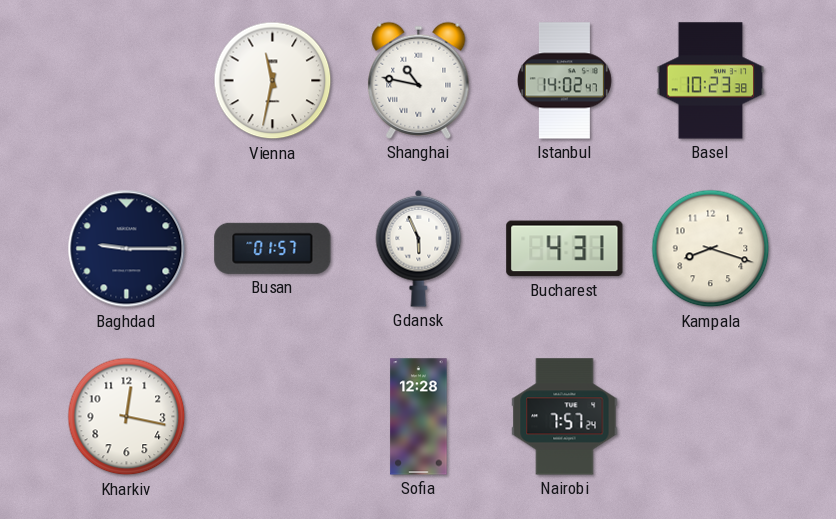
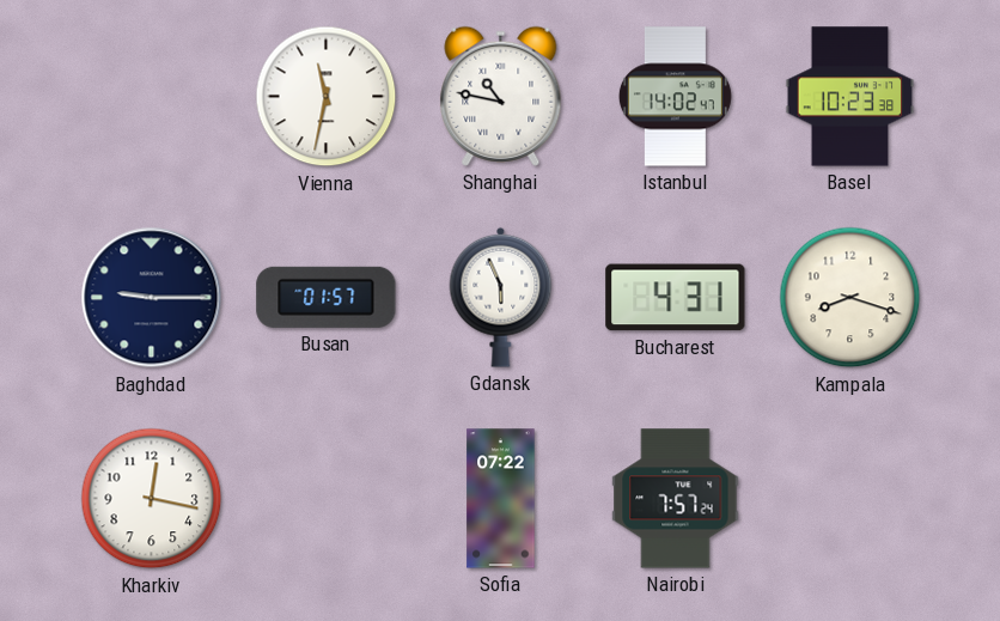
Sofia: 12:28 -> 07:22 (501, 499)
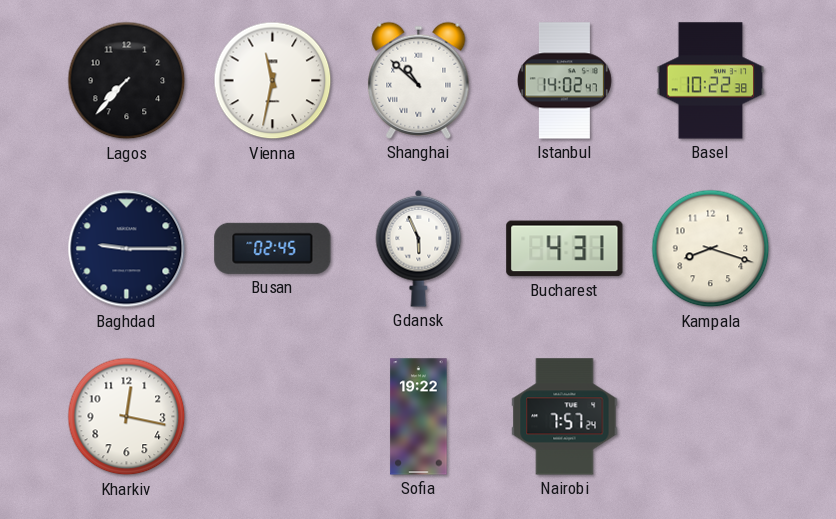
Lagos: none -> 7:37 (127, 81)
Shanghai: 10:47 -> 10:52 (419, 80)
Basel: 10:23 -> 10:22 (711, 81)
Busan: 01:57 -> 02:45 (273, 248)
Sofia: 07:22 -> 19:22 (419, 417)
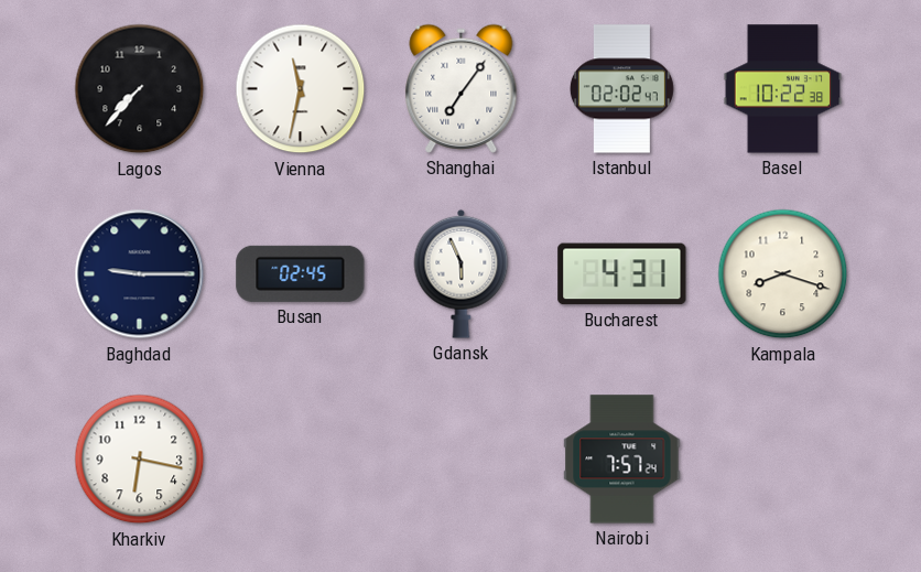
Shanghai: 10:52 -> 7:06 (462, 88)
Istanbul: 14:02 -> 02:02 (621, 89)
Kharkiv: 12:17 -> 6:17 (140, 460)
Sofia: 19:22 -> none (419, 417)
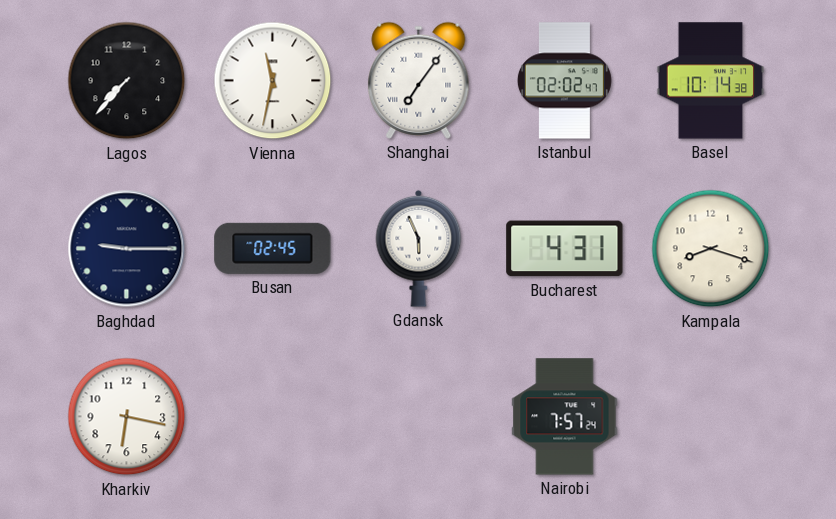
Basel: 10:22 -> 10:14 (711, 81)
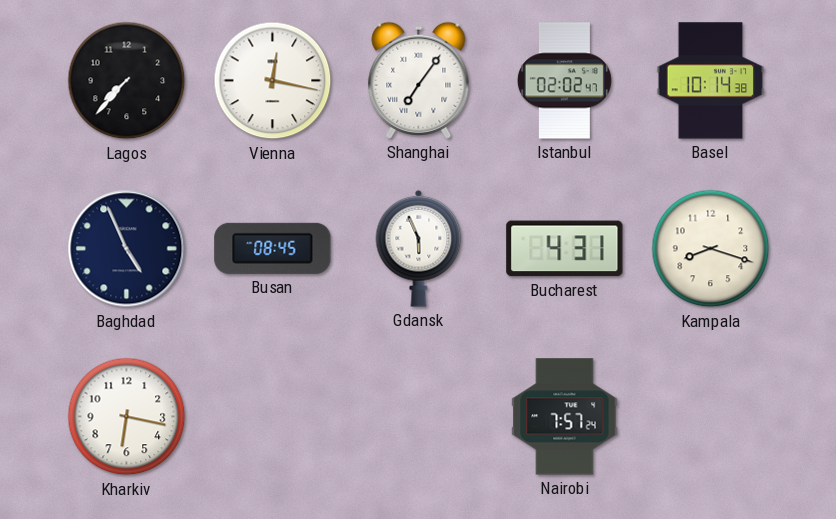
Vienna: 11:32 -> 12:17 (273, 81)
Baghdad: 9:15 -> 4:56 (127, 249)
Busan: 02:45 -> 08:45 (273, 248)
